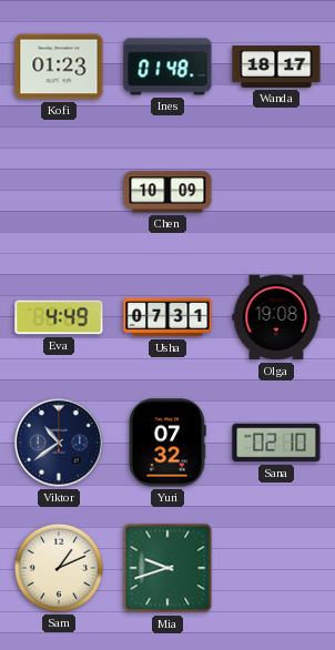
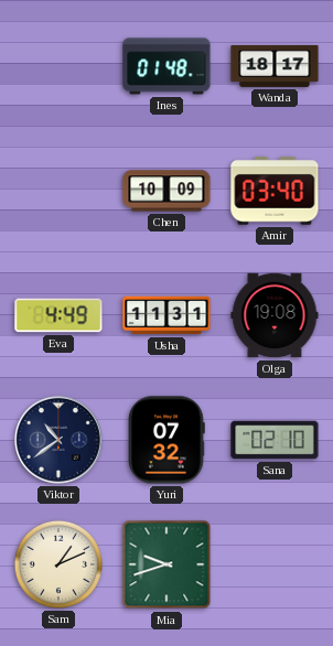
Kofi: 01:23 -> none (59, 67)
Amir: none -> 03:40 (275, 191)
Usha: 07:31 -> 11:31 (166, 315)
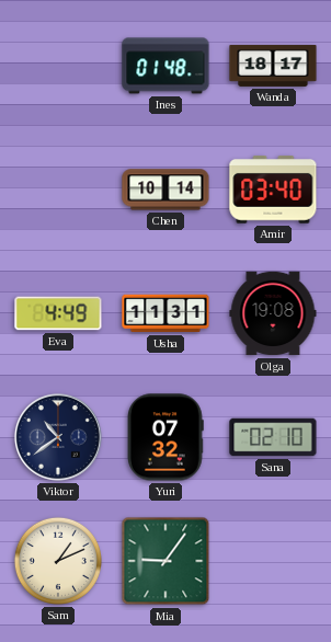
Chen: 10:09 -> 10:14 (165, 190)
Mia: 9:42 -> 9:06 (165, 561)
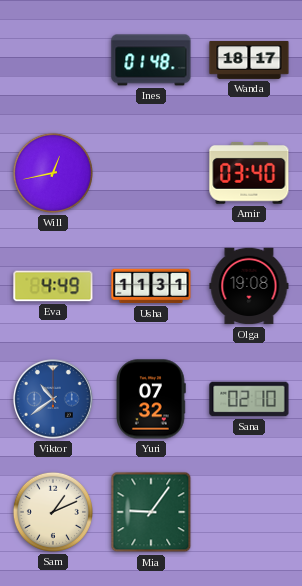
Will: none -> 12:43 (53, 173)
Chen: 10:14 -> none (165, 190)
Viktor dial: navy -> blue (53, 399)
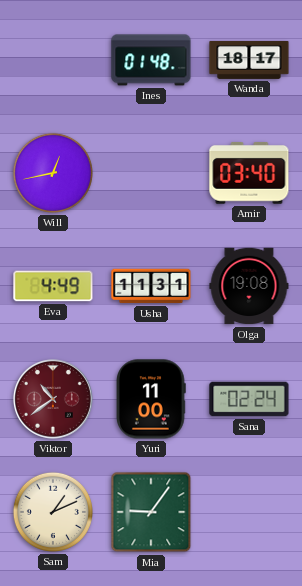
Viktor dial: blue -> burgundy (53, 399)
Yuri: 07:32 -> 11:00 (152, 399)
Sana: 02:10 -> 02:24 (249, 399)
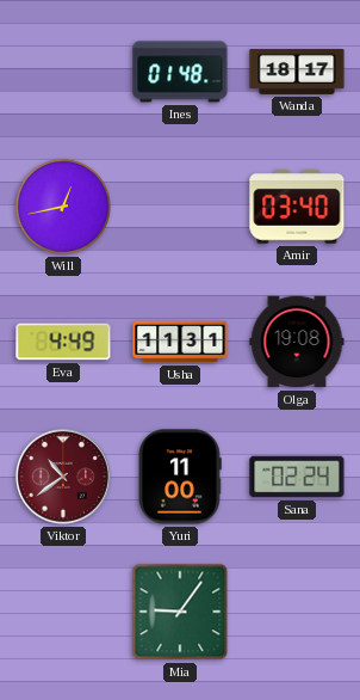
Sam: 1:11 -> none (53, 512)
